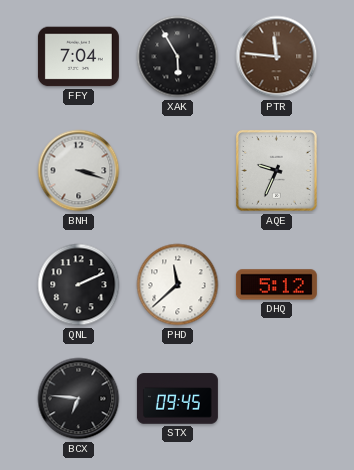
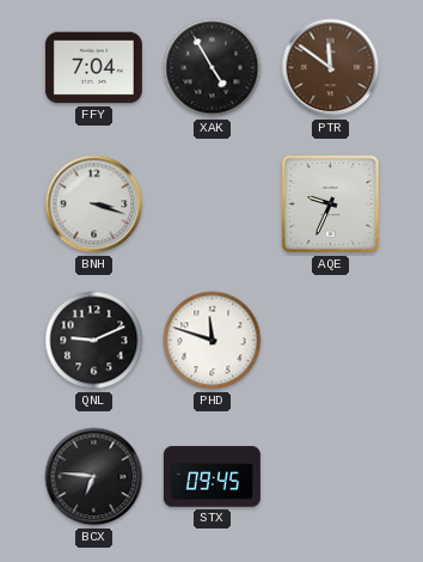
XAK: 5:55 -> 4:55 (213, 68)
PTR: 11:46 -> 11:51 (331, 68)
QNL: 2:11 -> 9:11 (94, 341)
PHD: 11:38 -> 11:48 (213, 341)
DHQ: 5:12 -> none (276, 285)
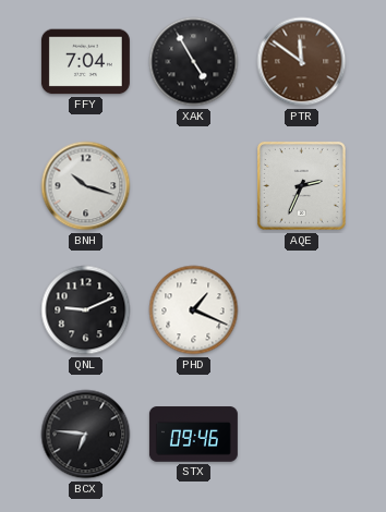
BNH: 3:18 -> 10:18 (86, 186)
AQE: 9:34 -> 2:34 (301, 185)
PHD: 11:48 -> 1:19 (194, 310)
STX: 09:45 -> 09:46 (193, 435)
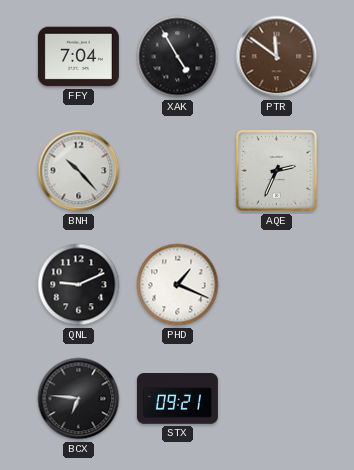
BNH: 10:18 -> 10:23 (79, 171)
STX: 09:46 -> 09:21 (177, 399)
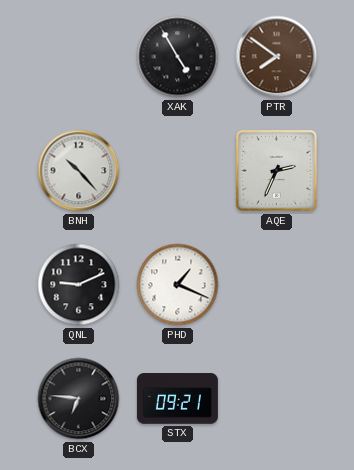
FFY: 7:04 -> none (78, 57)
PTR: 11:51 -> 7:51 (277, 57)
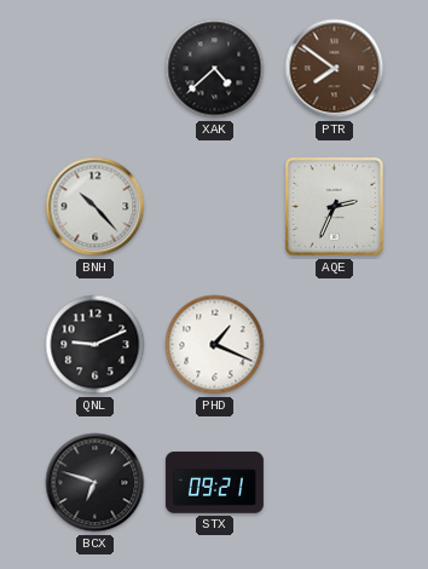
XAK: 4:55 -> 4:38 (215, 69)
BCX: 6:46 -> 6:48 (96, 483)
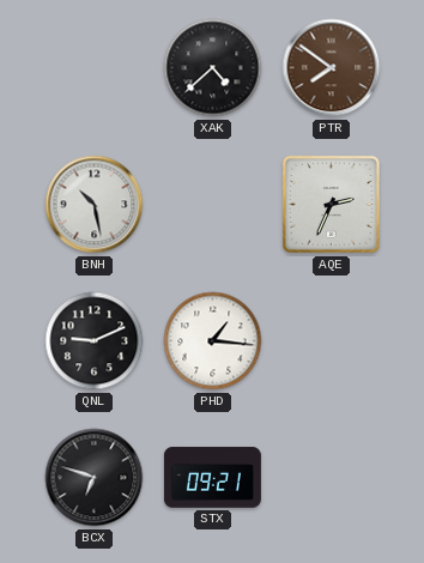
BNH: 10:23 -> 10:28 (95, 205)
PHD: 1:19 -> 1:16 (213, 341)
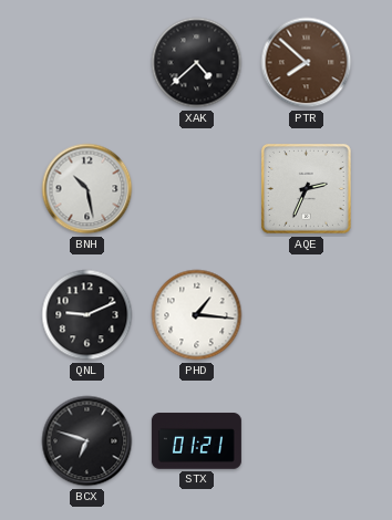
PTR: 7:51 -> 7:52 (307, 63)
STX: 09:21 -> 01:21 (196, 441)
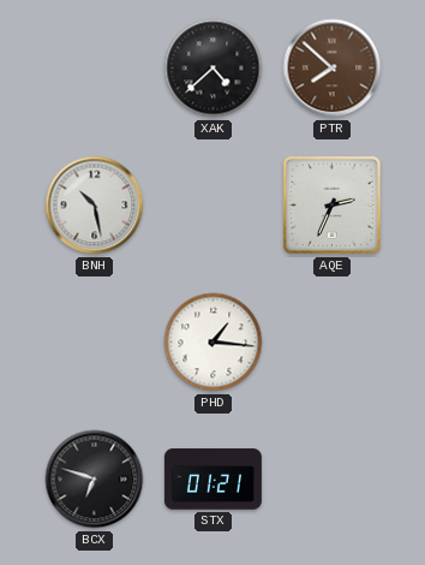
QNL: 9:11 -> none (87, 315)
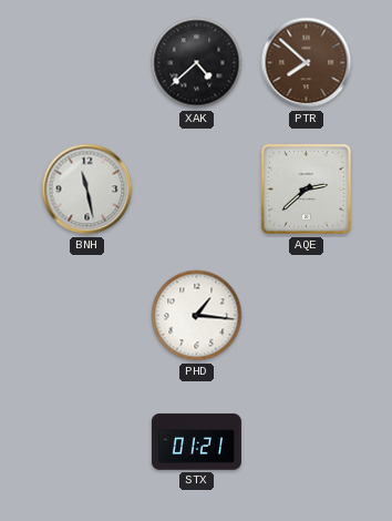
BNH: 10:28 -> 11:28 (87, 190)
AQE: 2:34 -> 2:38 (306, 188)
BCX: 6:48 -> none (95, 480)
